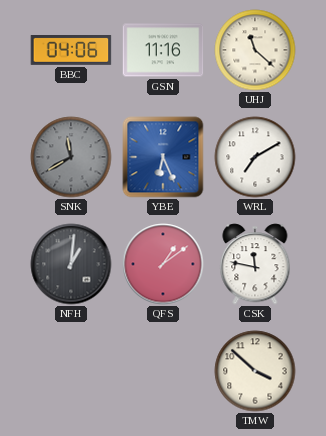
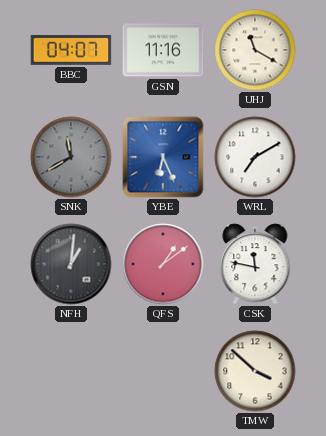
BBC: 04:06 -> 04:07 (71, 51)
UHJ: 11:22 -> 11:20 (255, 50)
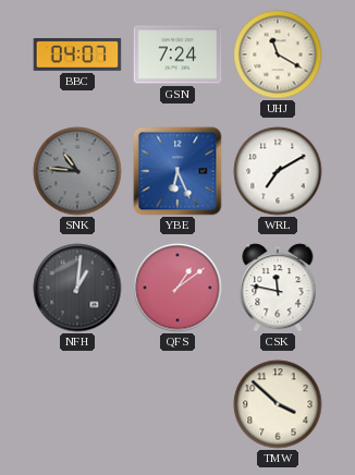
GSN: 11:16 -> 7:24 (177, 54)
SNK: 11:40 -> 10:46 (77, 171)
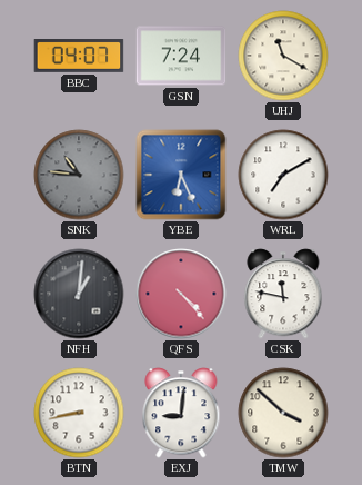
QFS: 1:09 -> 4:23 (181, 294)
BTN: none -> 8:43 (79, 413)
EXJ: none -> 9:01 (181, 413)
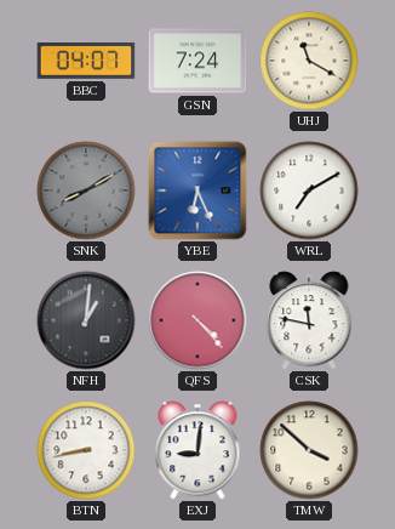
SNK: 10:46 -> 8:10 (86, 190)
